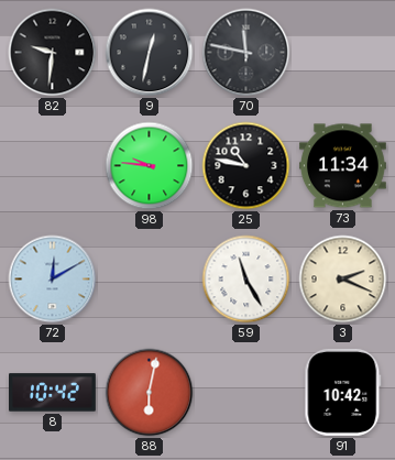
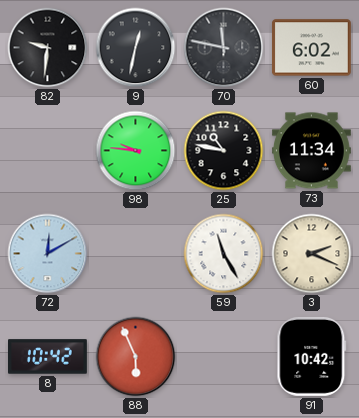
60: none -> 6:02 (311, 48)
88: 6:02 -> 5:56 (136, 357)
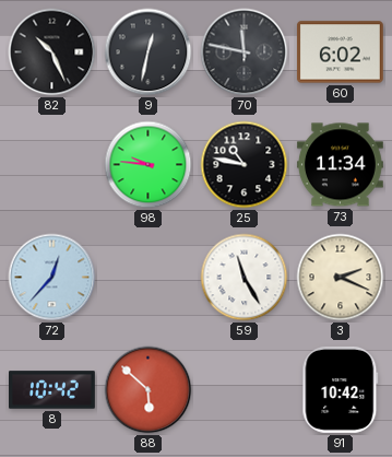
82: 9:31 -> 10:26 (52, 52)
72: 12:10 -> 12:37 (52, 278)
88: 5:56 -> 5:52 (149, 390)
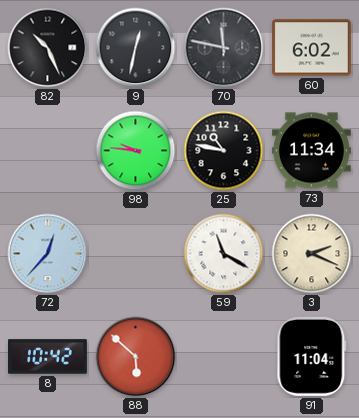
59: 11:25 -> 11:20 (224, 254)
91: 10:42 -> 11:04 (312, 356)
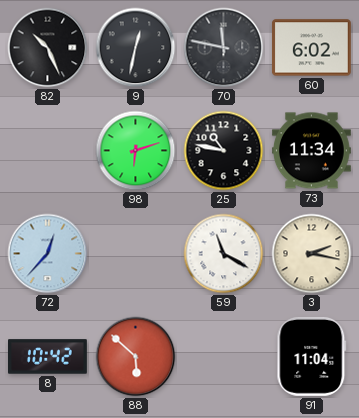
98: 9:46 -> 6:12 (136, 151)
3: 2:19 -> 2:17 (312, 254)
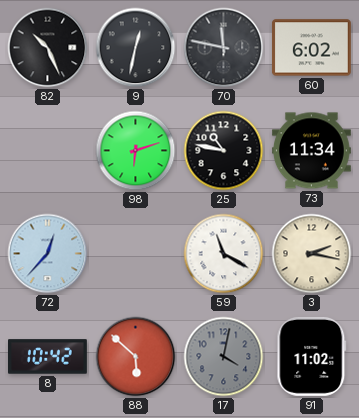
17: none -> 4:02 (224, 357)
91: 11:04 -> 11:02 (312, 356)
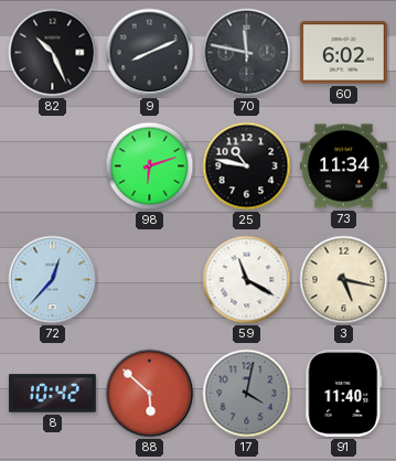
9: 12:32 -> 8:11 (150, 53)
3: 2:17 -> 5:17 (344, 280)
91: 11:02 -> 11:40 (344, 393)
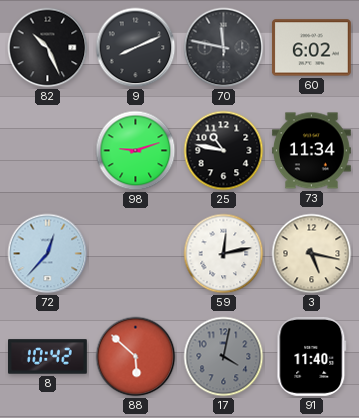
98: 6:12 -> 9:12 (136, 151)
59: 11:20 -> 12:13 (224, 254)
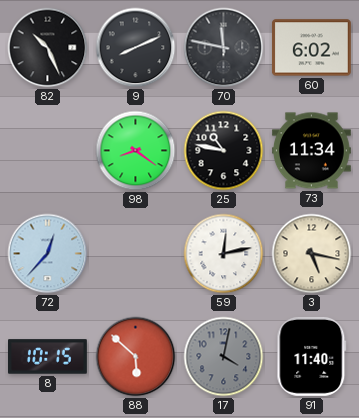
98: 9:12 -> 8:21 (136, 151)
8: 10:42 -> 10:15 (48, 357)
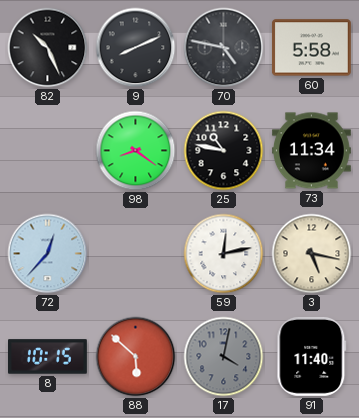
70: 11:47 -> 4:47 (224, 48)
60: 6:02 -> 5:58 (311, 48)
